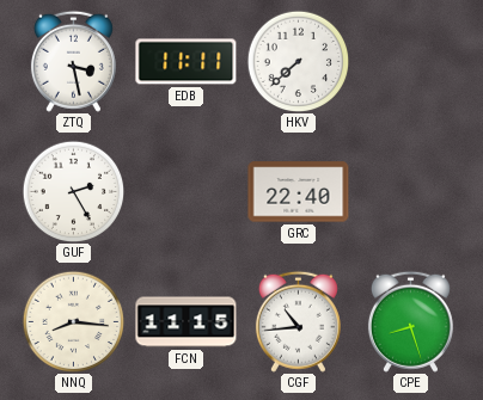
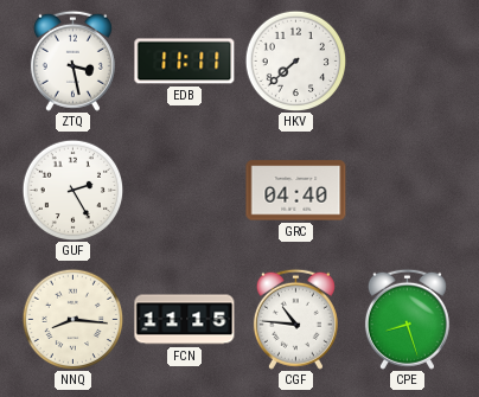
GRC: 22:40 -> 04:40 (296, 191)
CGF: 10:44 -> 10:46 (295, 319)
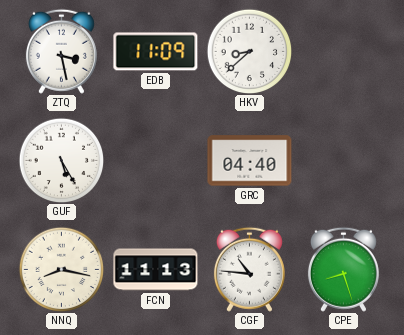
EDB: 11:11 -> 11:09 (156, 52)
HKV: 7:38 -> 8:38 (249, 51)
GUF: 2:25 -> 5:25 (61, 160)
NNQ: 8:16 -> 8:17 (61, 269)
FCN: 11:15 -> 11:13 (156, 270)
